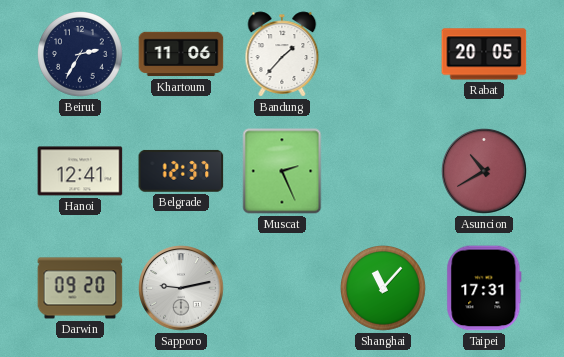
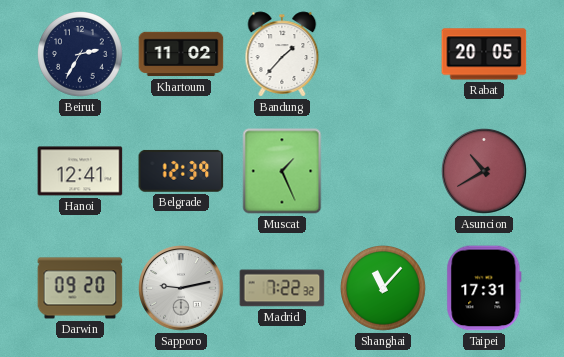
Khartoum: 11:06 -> 11:02 (181, 54)
Belgrade: 12:37 -> 12:39 (181, 171)
Muscat: 2:26 -> 1:26 (282, 171)
Madrid: none -> 7:22 (282, 288)
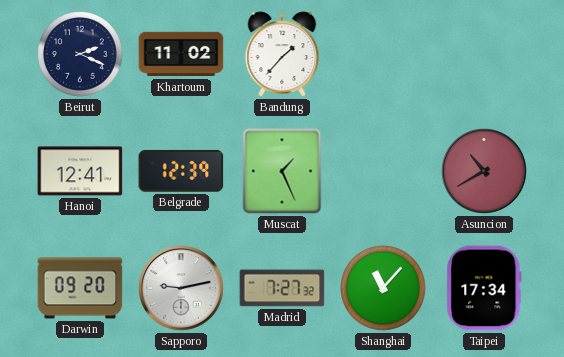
Beirut: 2:35 -> 2:19 (81, 55)
Rabat: 20:05 -> none (484, 54)
Madrid: 7:22 -> 7:27 (282, 288)
Taipei: 17:31 -> 17:34 (484, 288)
